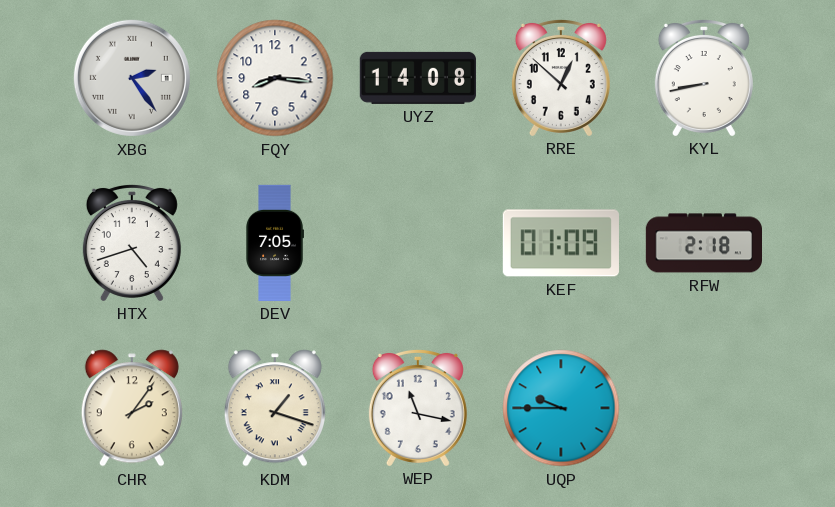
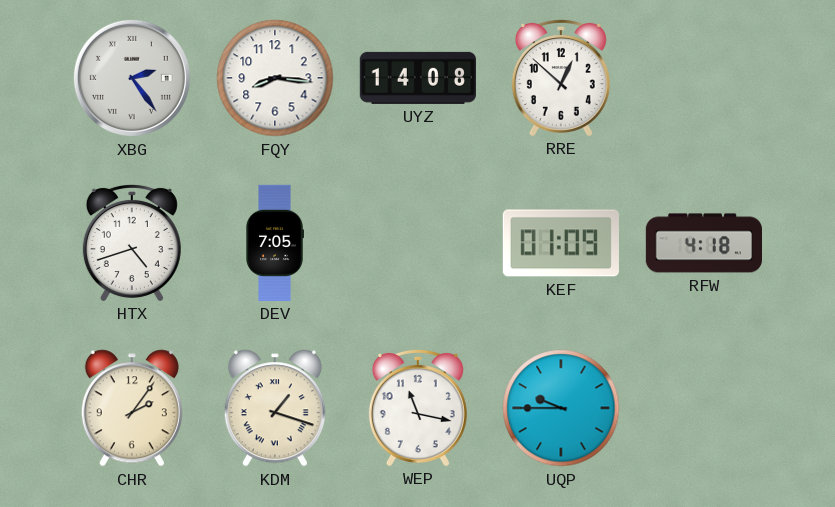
KYL: 8:43 -> none (704, 77)
RFW: 2:18 -> 4:18 (703, 243)
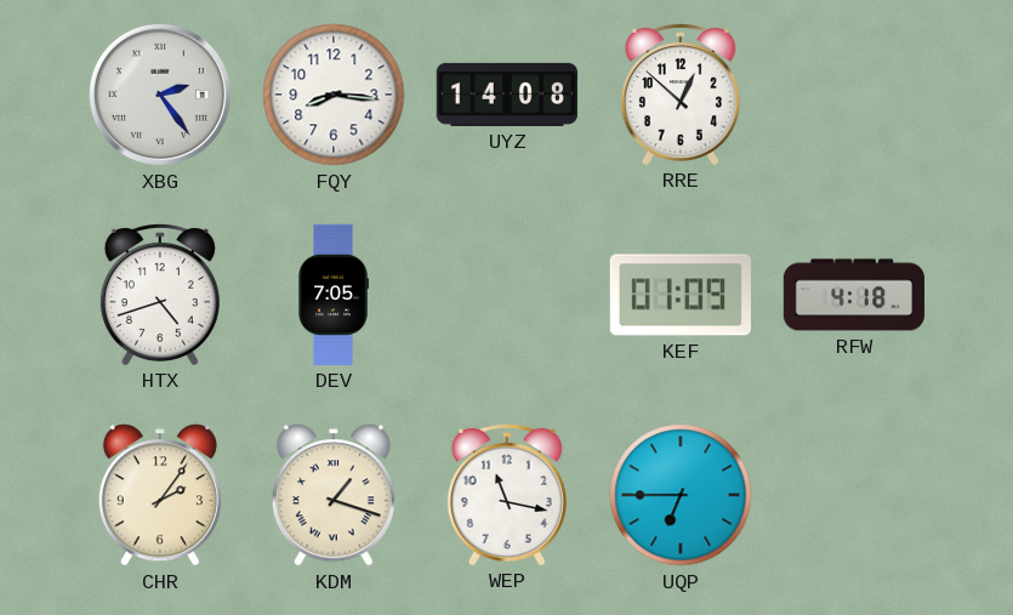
UQP: 9:45 -> 6:45 (681, 495)
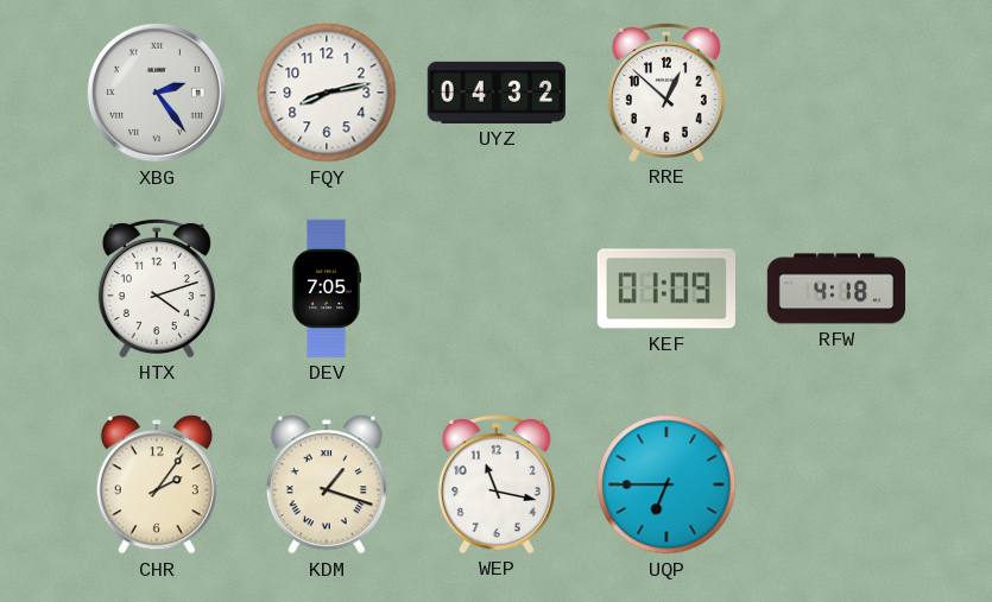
FQY: 8:16 -> 8:13 (327, 93)
UYZ: 14:08 -> 04:32 (497, 93)
HTX: 4:42 -> 4:12 (157, 287)
